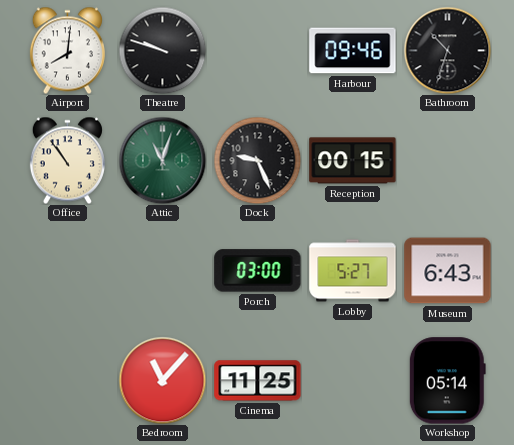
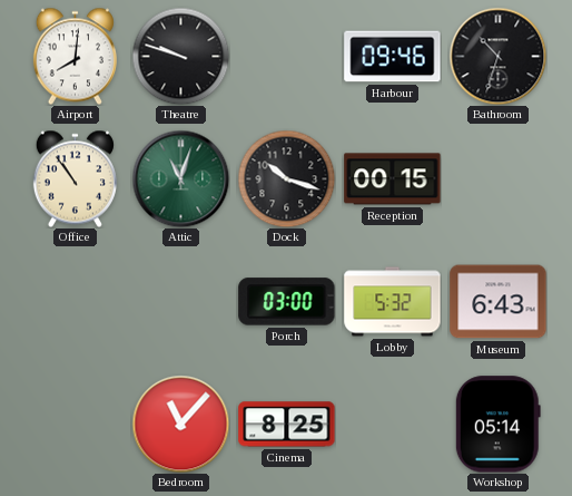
Dock: 9:26 -> 10:18 (286, 178)
Lobby: 5:27 -> 5:32 (393, 302)
Cinema: 11:25 -> 8:25 (287, 425)
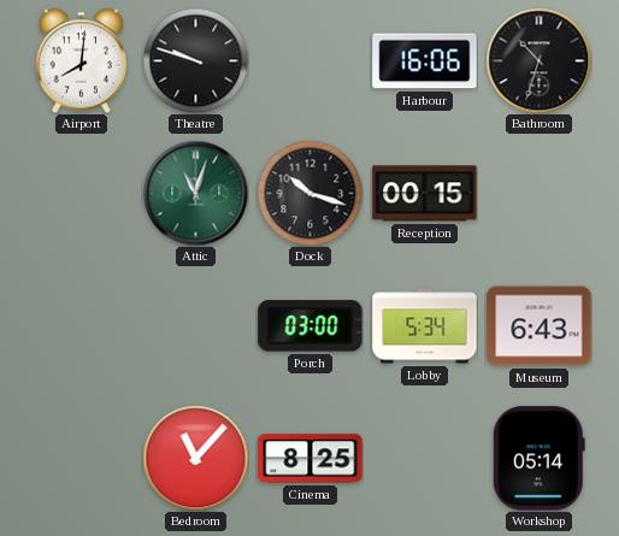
Harbour: 09:46 -> 16:06 (425, 61)
Office: 10:54 -> none (75, 178)
Lobby: 5:32 -> 5:34 (425, 326)
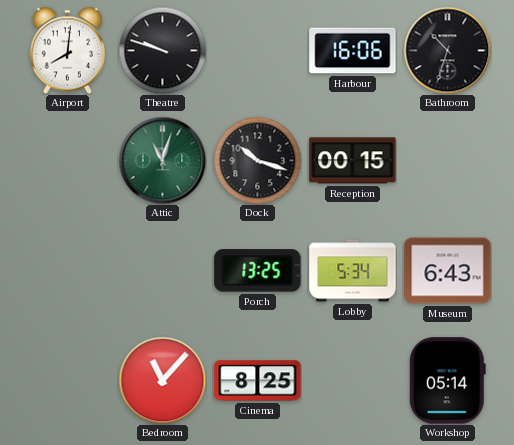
Porch: 03:00 -> 13:25 (258, 271)
